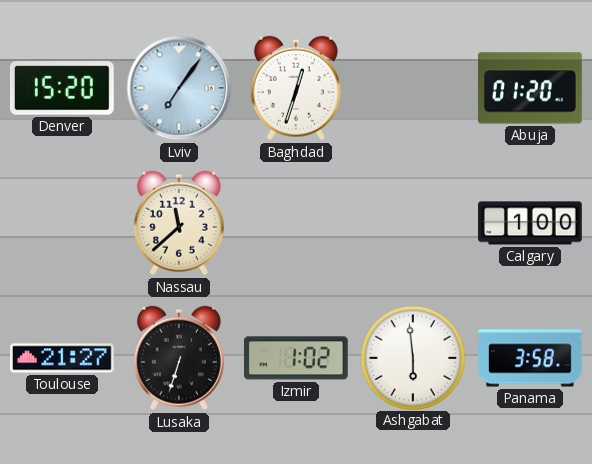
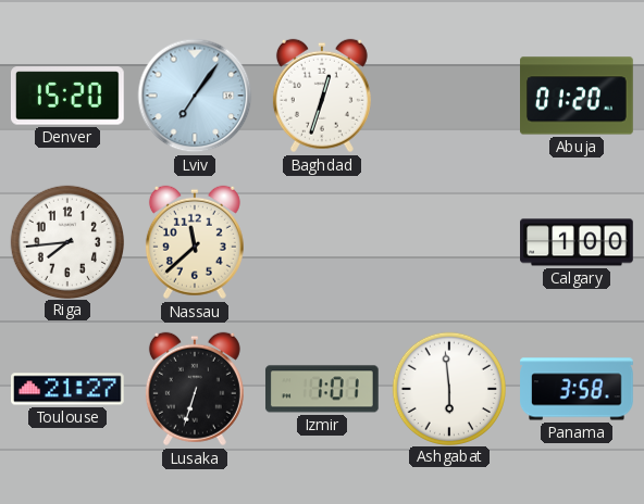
Riga: none -> 7:44 (66, 241)
Izmir: 1:02 -> 1:01 (322, 389)
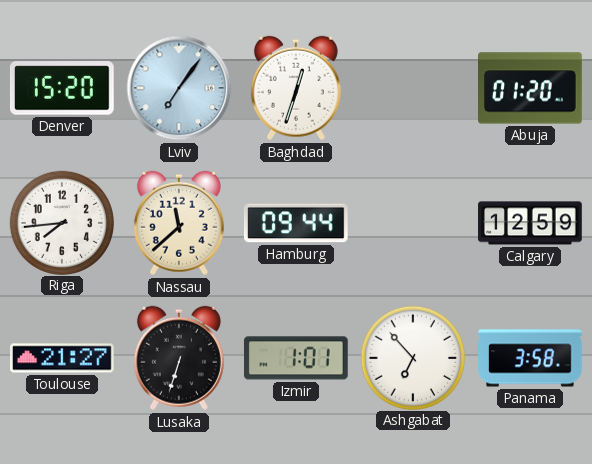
Hamburg: none -> 09:44 (296, 223)
Calgary: 1:00 -> 12:59 (530, 223)
Ashgabat: 5:59 -> 6:53 (412, 357)
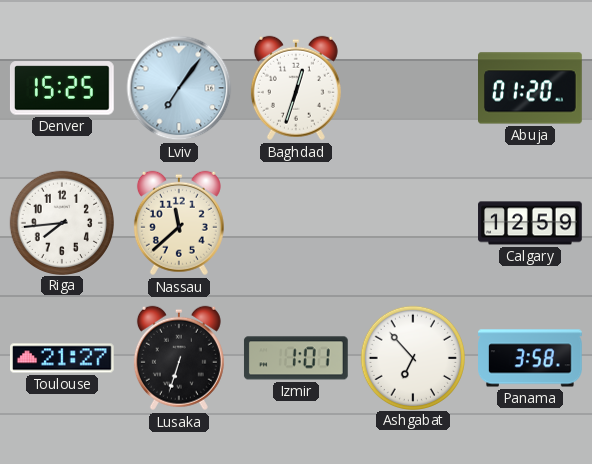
Denver: 15:20 -> 15:25 (62, 88)
Hamburg: 09:44 -> none (296, 223)
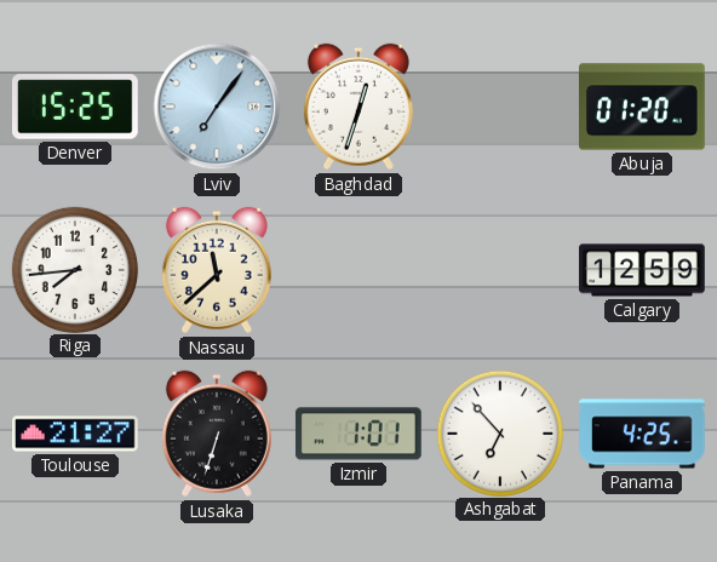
Panama: 3:58 -> 4:25 (643, 434)
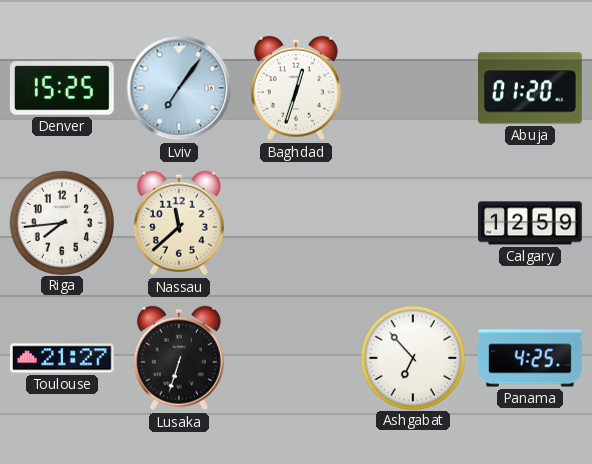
Izmir: 1:01 -> none (358, 434)
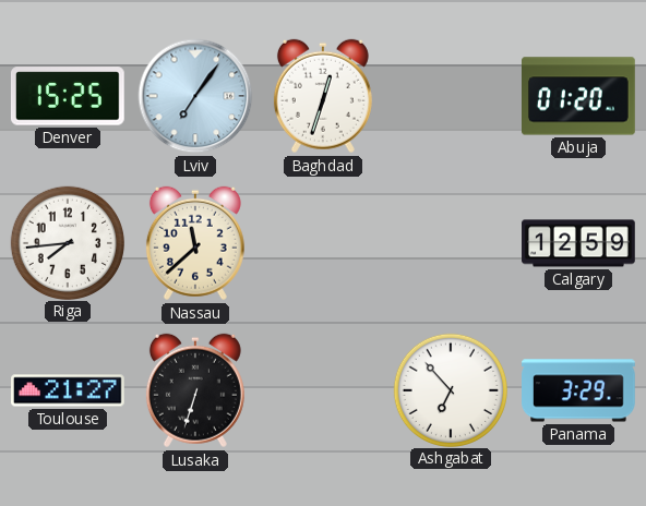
Panama: 4:25 -> 3:29 (579, 390)
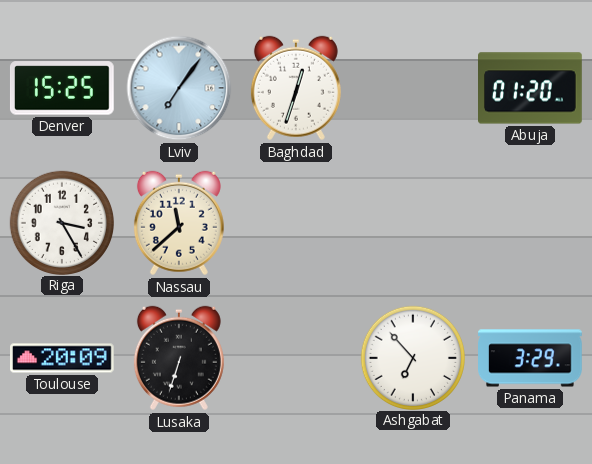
Riga: 7:44 -> 3:25 (61, 222)
Calgary: 12:59 -> none (578, 243)
Toulouse: 21:27 -> 20:09 (63, 358)
